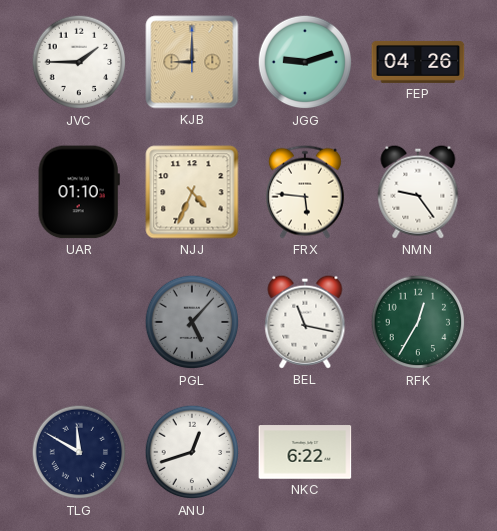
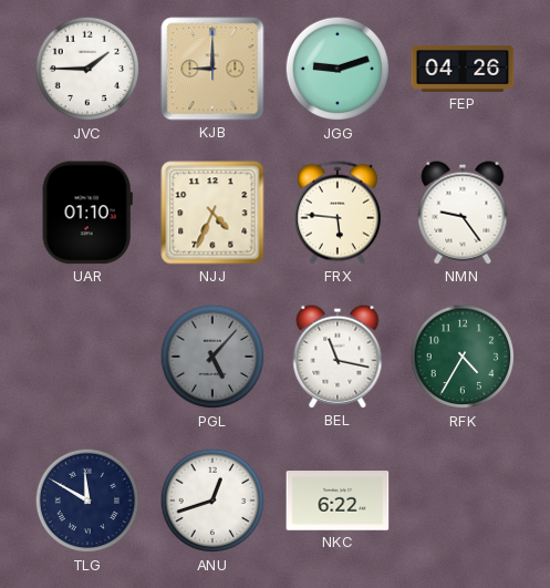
RFK: 12:35 -> 4:35 (463, 357)
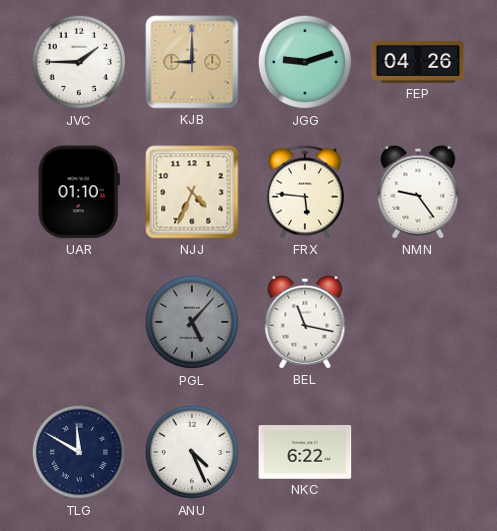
RFK: 4:35 -> none (463, 357)
ANU: 12:42 -> 4:26 (192, 452)
